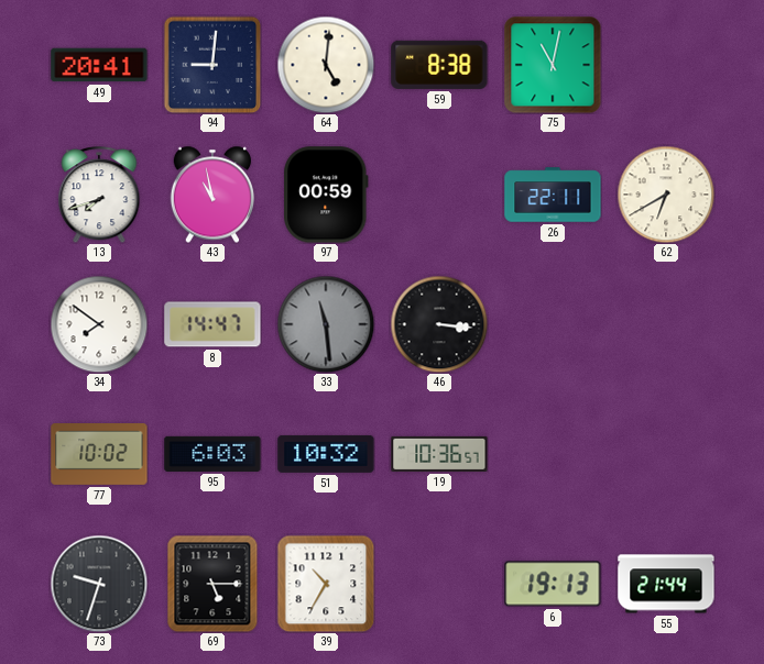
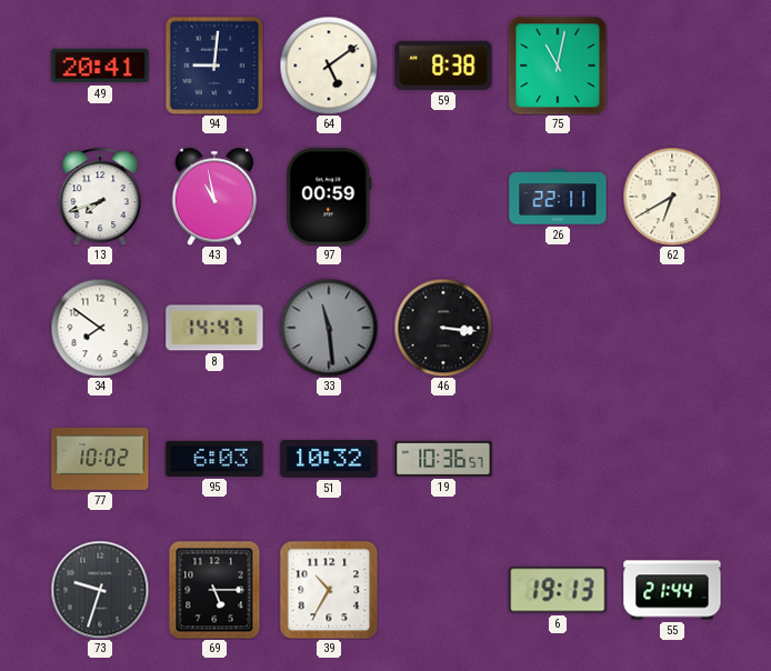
64: 5:01 -> 5:09 (329, 66)
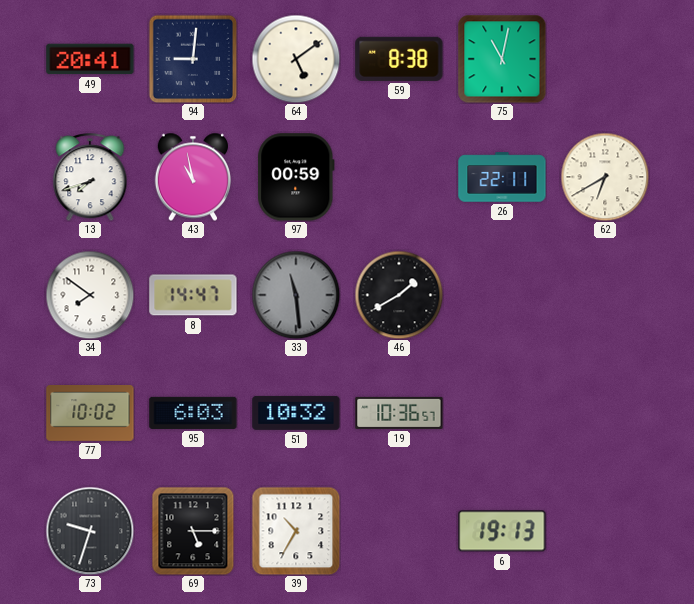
46: 3:16 -> 1:40 (399, 295)
55: 21:44 -> none (672, 590)
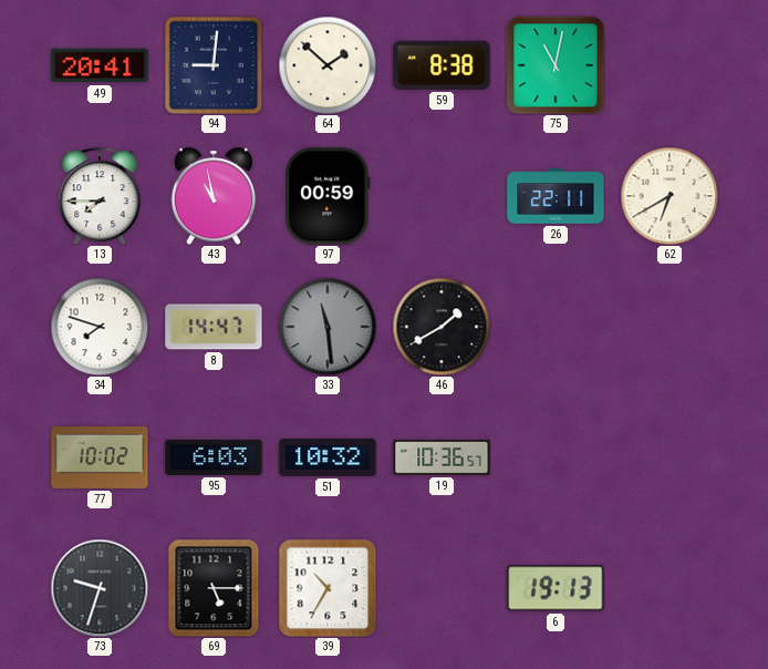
64: 5:09 -> 1:52 (328, 65)
13: 7:42 -> 7:45 (100, 196)
34: 7:51 -> 7:48 (100, 327)
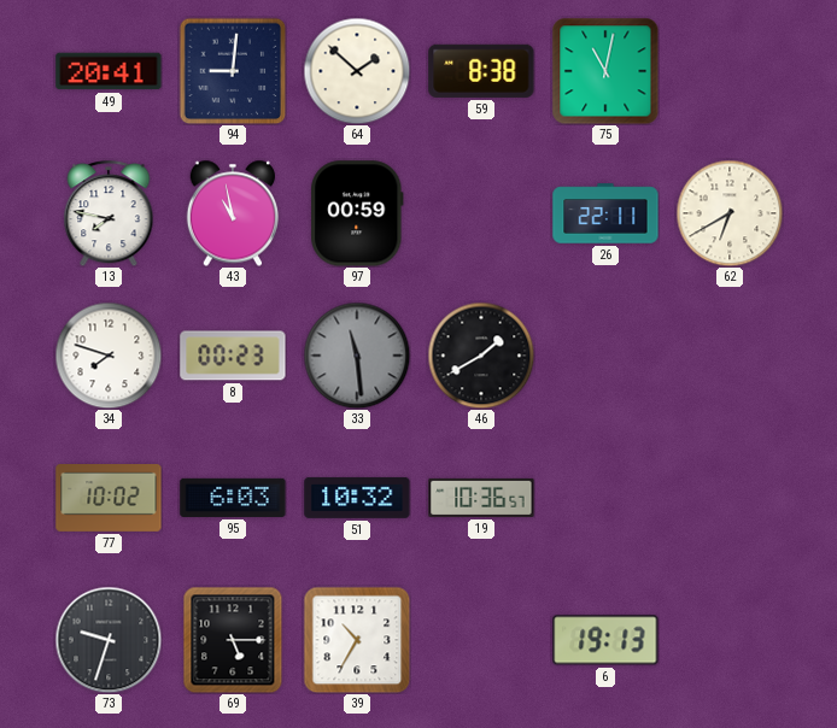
13: 7:45 -> 7:47 (109, 213)
8: 14:47 -> 00:23 (233, 356)
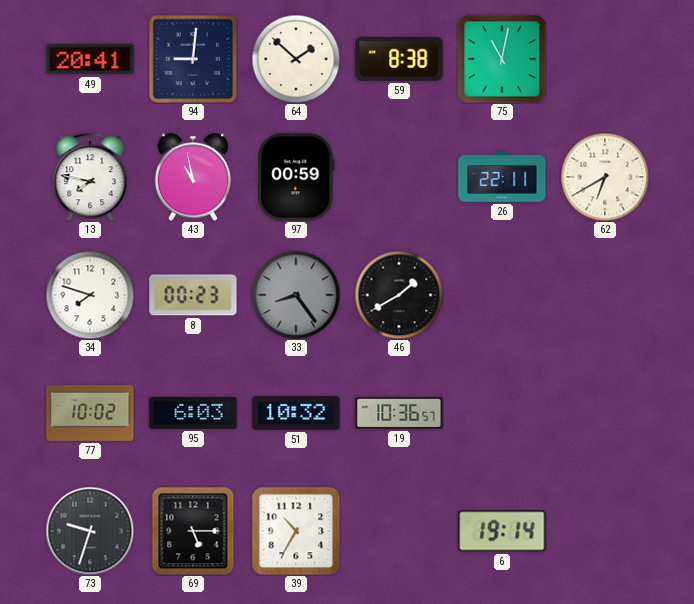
33: 11:29 -> 8:24 (296, 295)
6: 19:13 -> 19:14 (502, 531)
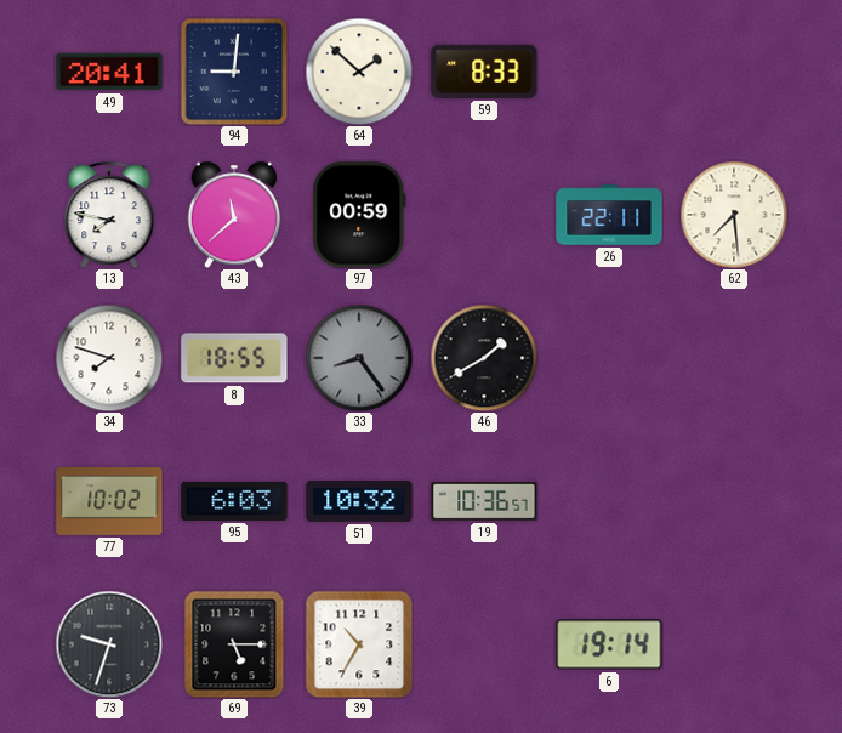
59: 8:38 -> 8:33 (484, 72)
75: 11:02 -> none (502, 59)
43: 10:58 -> 11:38 (233, 215)
62: 6:40 -> 7:29 (734, 215)
8: 00:23 -> 18:55 (234, 358)
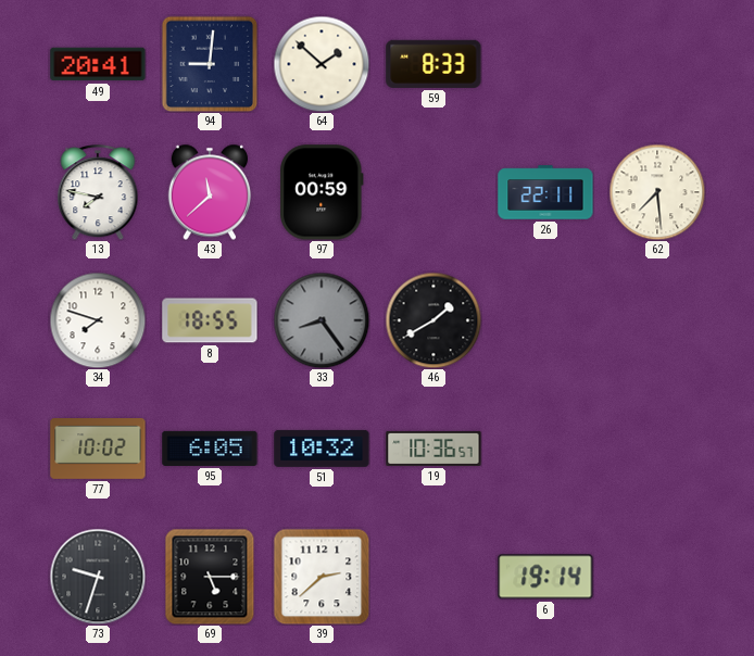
95: 6:03 -> 6:05 (210, 449)
39: 10:35 -> 2:38 (322, 577)
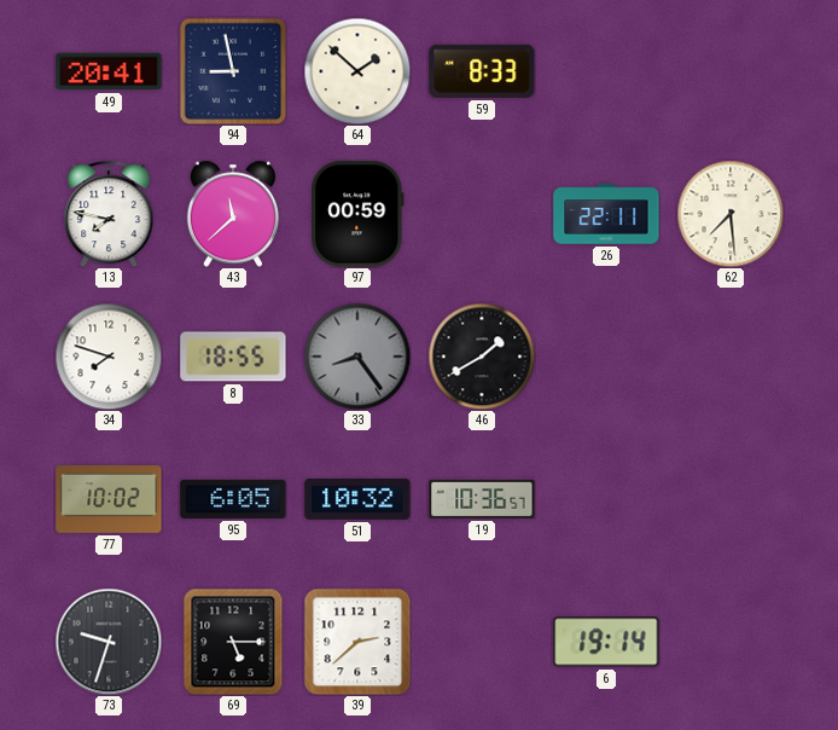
94: 9:01 -> 8:58 (233, 71)
